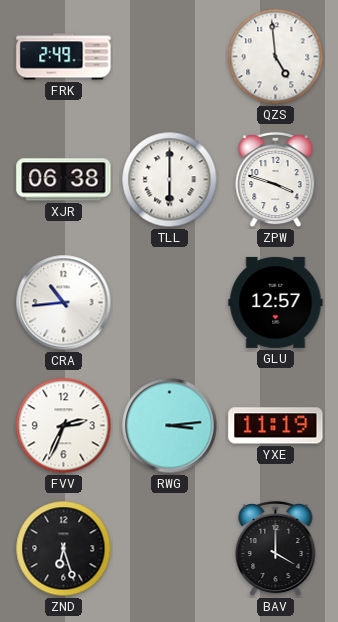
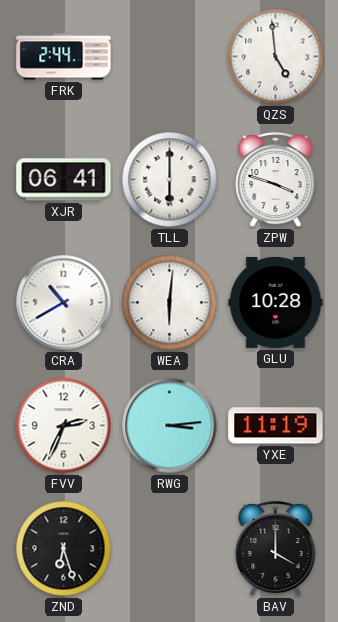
FRK: 2:49 -> 2:44 (64, 57)
XJR: 06:38 -> 06:41 (64, 180)
CRA: 10:44 -> 10:40 (64, 303)
WEA: none -> 6:01 (170, 303)
GLU: 12:57 -> 10:28 (276, 302)
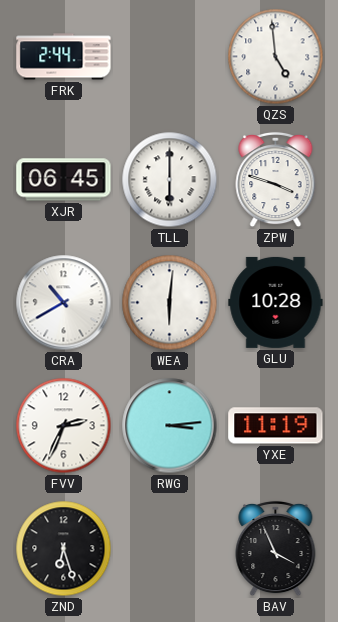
XJR: 06:41 -> 06:45 (64, 180)
BAV: 4:00 -> 3:56 (276, 549)
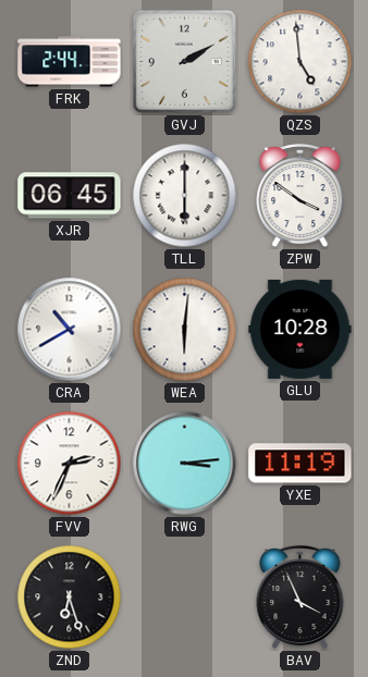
GVJ: none -> 2:10 (184, 61)
ZPW: 3:48 -> 3:51 (300, 196)
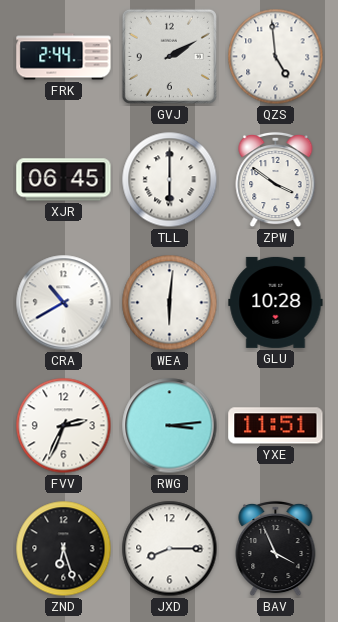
YXE: 11:19 -> 11:51 (276, 426)
JXD: none -> 8:15 (170, 549)
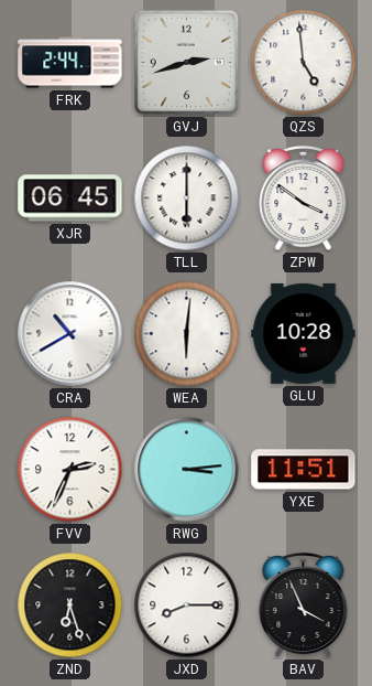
GVJ: 2:10 -> 2:42 (186, 62)
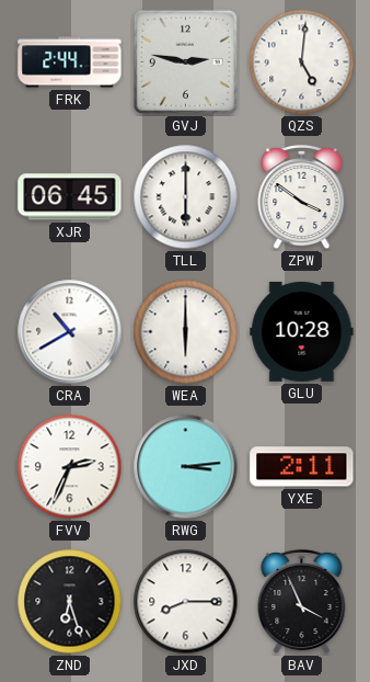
GVJ: 2:42 -> 2:47 (185, 61)
QZS: 4:59 -> 5:01 (302, 62)
WEA: 6:01 -> 6:00 (186, 332)
YXE: 11:51 -> 2:11 (302, 467)
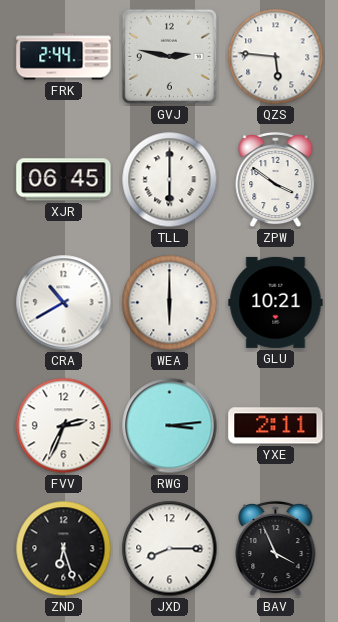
QZS: 5:01 -> 5:46 (276, 57)
GLU: 10:28 -> 10:21 (276, 302)
